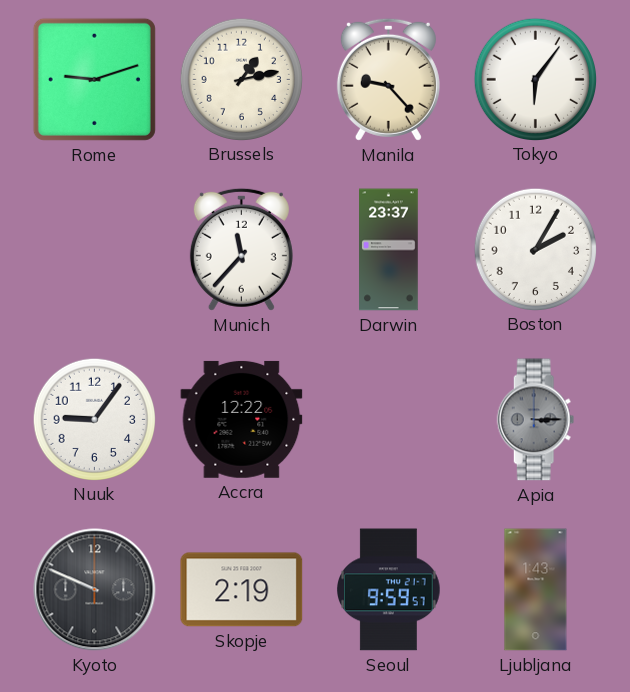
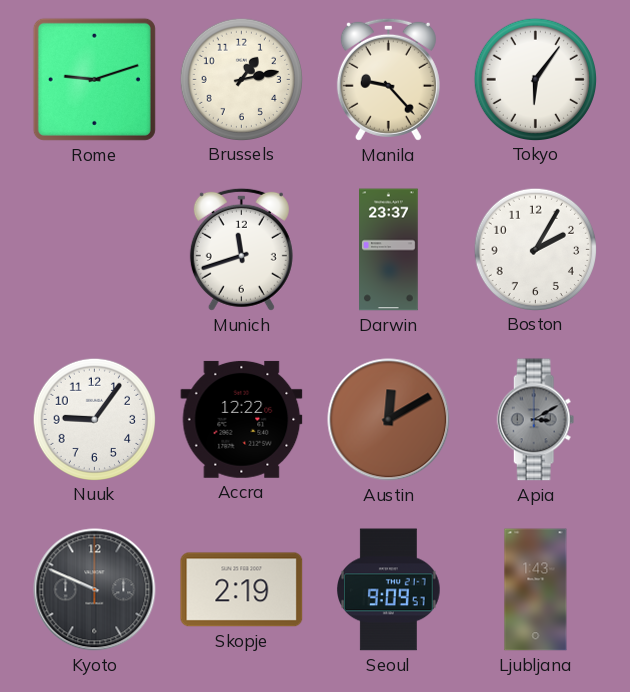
Munich: 11:37 -> 11:42 (241, 249)
Austin: none -> 12:10 (389, 420)
Apia: 3:15 -> 3:10 (536, 420)
Seoul: 9:59 -> 9:09 (389, 590)
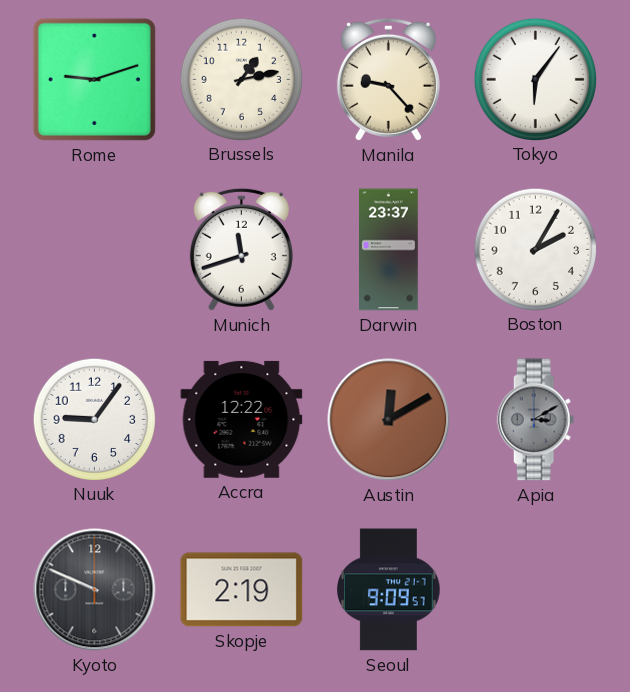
Ljubljana: 1:43 -> none (536, 590)
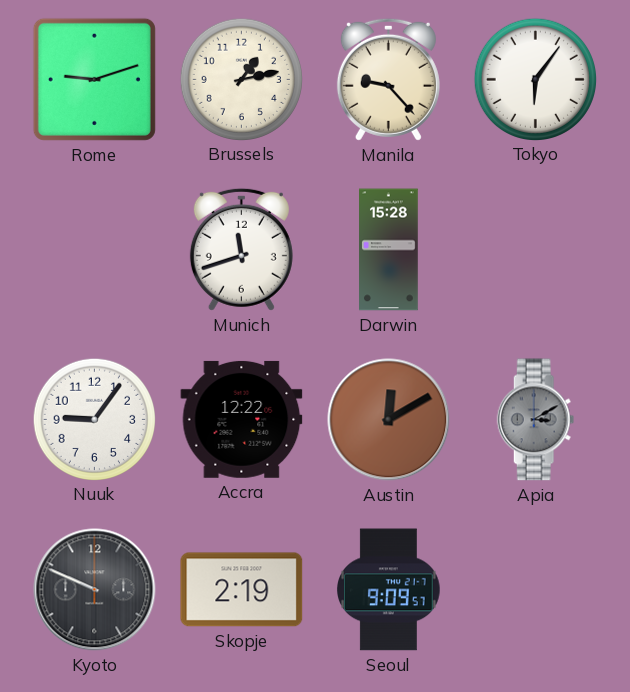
Darwin: 23:37 -> 15:28 (389, 250)
Boston: 2:05 -> none (535, 249)
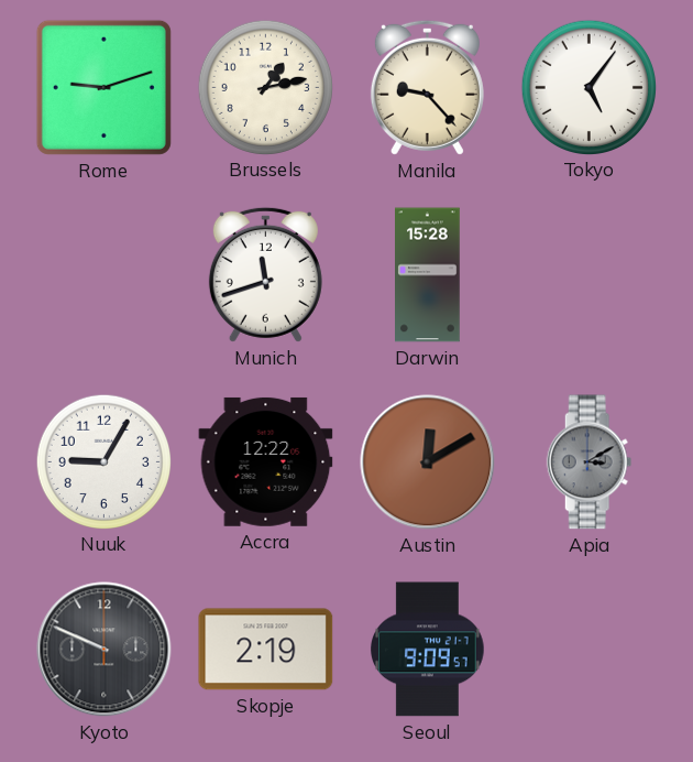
Tokyo: 6:06 -> 5:06 (588, 87)
Nuuk: 9:06 -> 9:05 (103, 461)
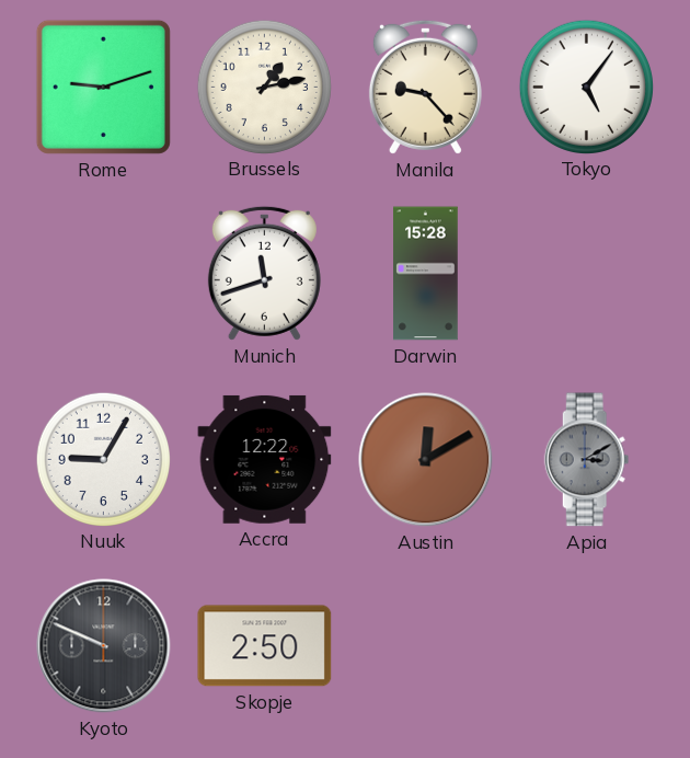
Skopje: 2:19 -> 2:50 (265, 646)
Seoul: 9:09 -> none (428, 650)
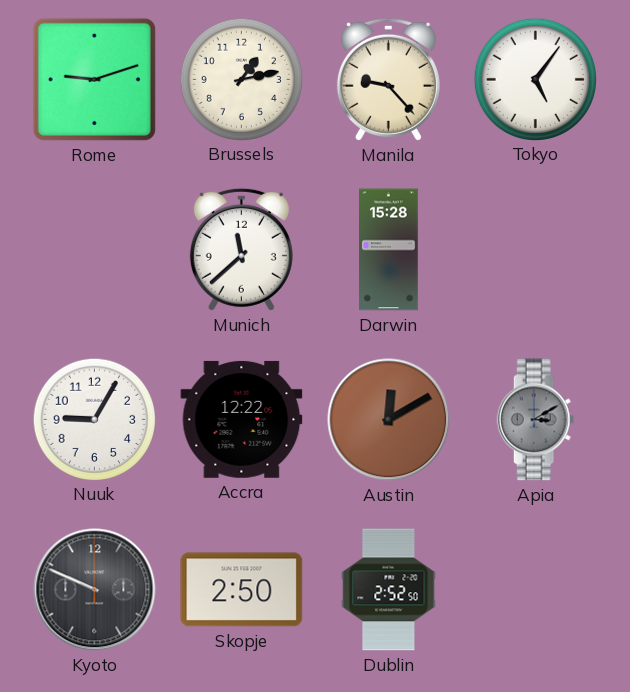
Munich: 11:42 -> 11:38 (241, 249)
Dublin: none -> 2:52 (389, 590)
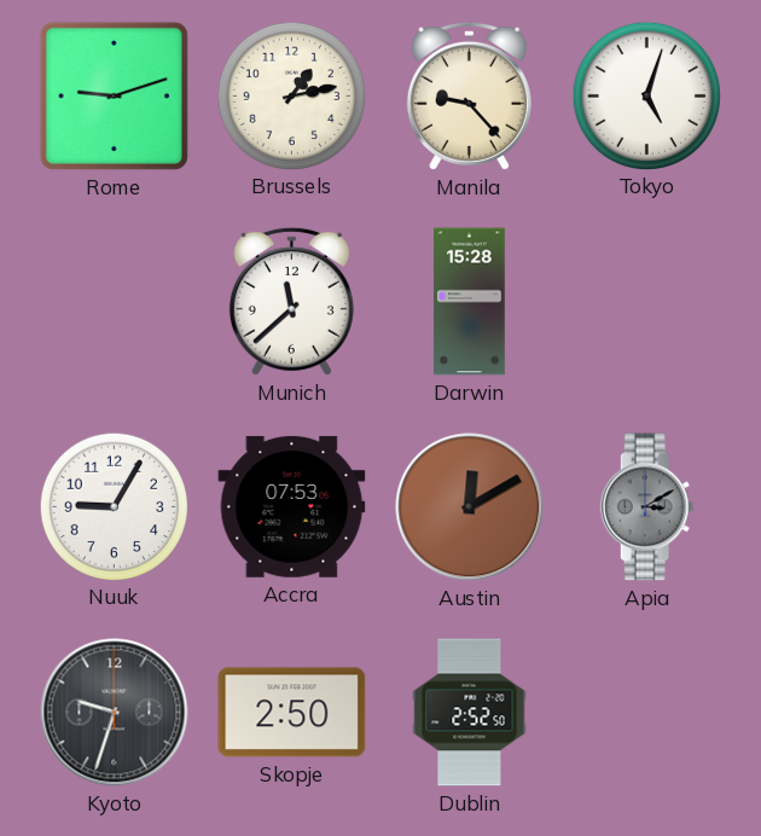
Tokyo: 5:06 -> 5:03 (646, 95)
Accra: 12:22 -> 07:53 (292, 506)
Kyoto: 9:49 -> 9:33 (115, 713)
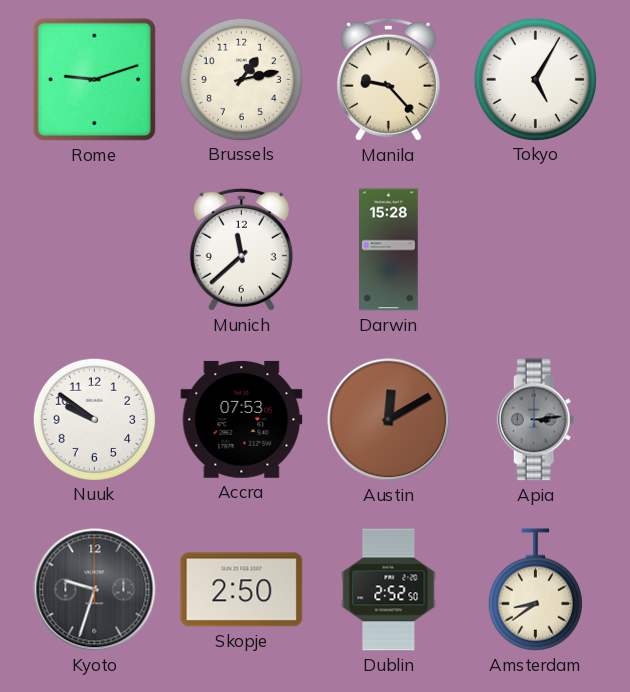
Tokyo: 5:03 -> 5:05 (535, 79)
Nuuk: 9:05 -> 9:51 (94, 419)
Apia: 3:10 -> 3:14 (536, 420)
Amsterdam: none -> 8:39 (535, 590)
